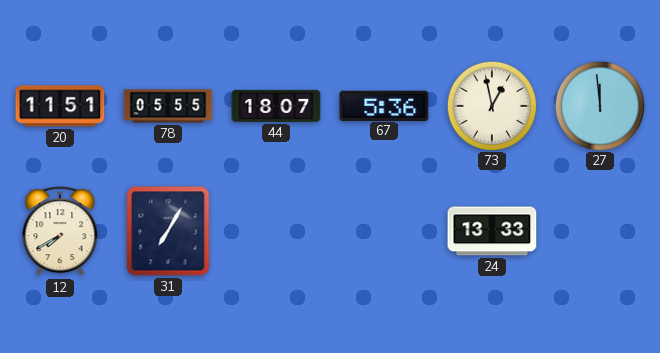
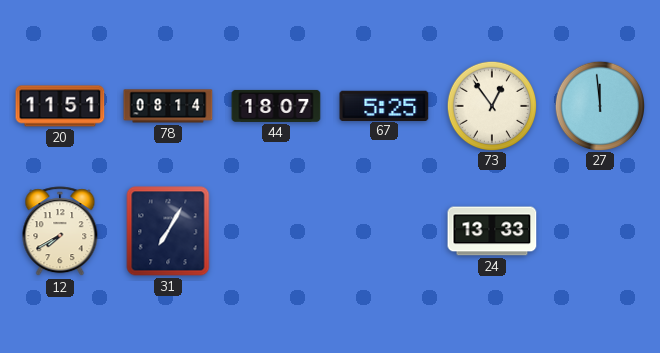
78: 05:55 -> 08:14 (168, 106)
67: 5:36 -> 5:25 (384, 105)
73: 12:58 -> 12:54 (491, 105)
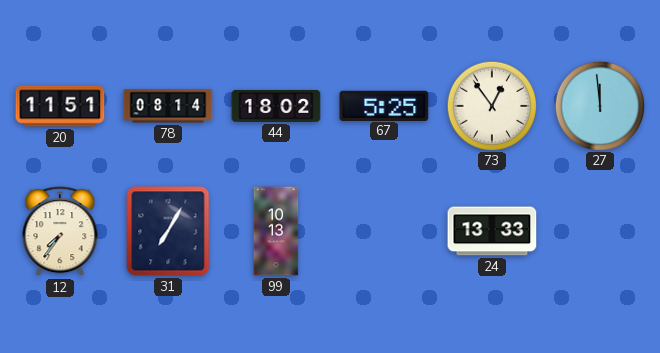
44: 18:07 -> 18:02 (276, 106)
12: 7:40 -> 7:36 (60, 232)
99: none -> 10:13 (276, 231)
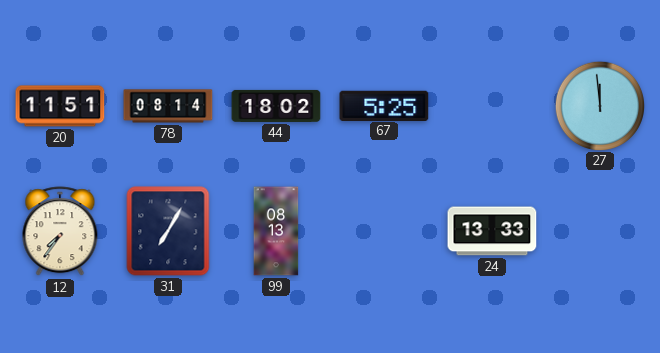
73: 12:54 -> none (491, 105)
99: 10:13 -> 08:13 (276, 231)
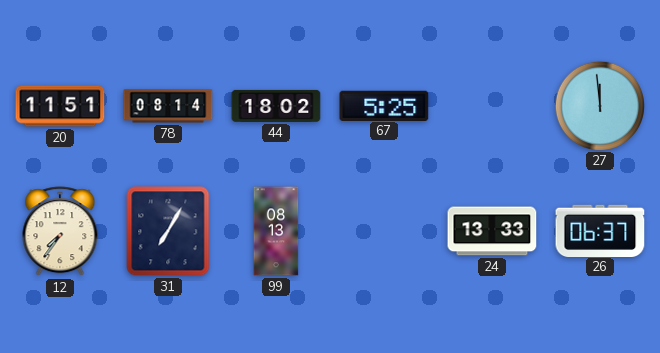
26: none -> 06:37 (600, 230)
